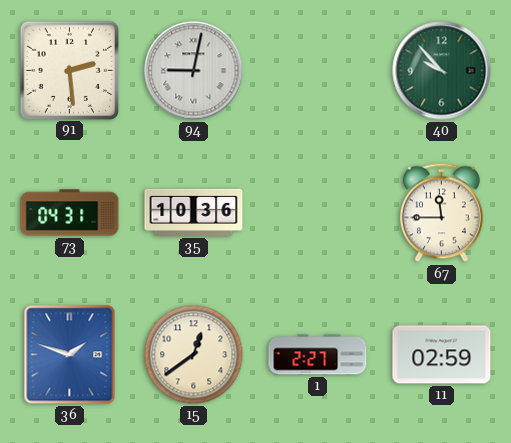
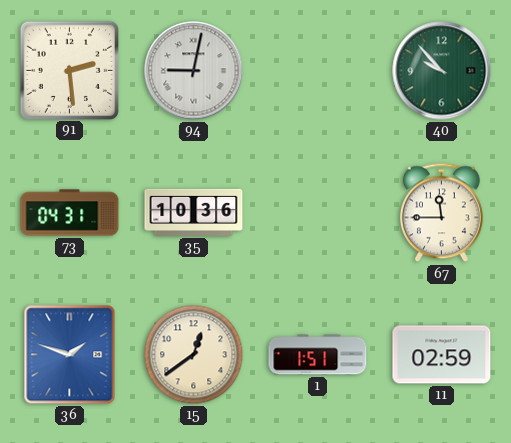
1: 2:27 -> 1:51 (318, 355)
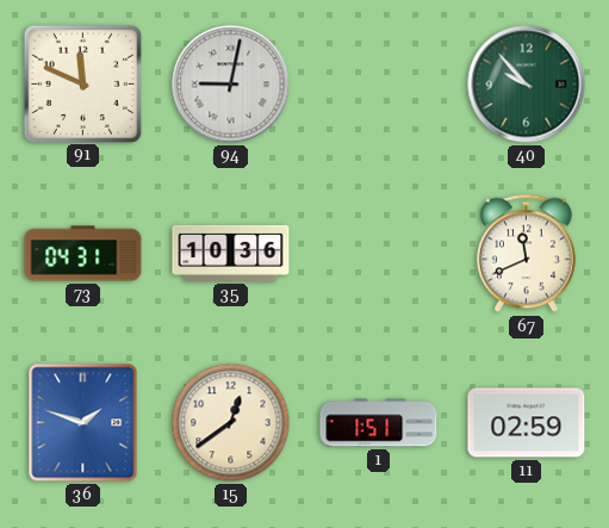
91: 2:29 -> 11:49 (82, 83)
67: 11:45 -> 11:41 (526, 254)
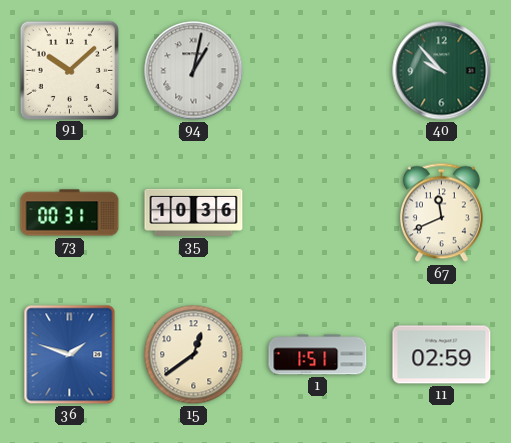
91: 11:49 -> 10:08 (69, 70)
94: 9:02 -> 1:02 (194, 71)
73: 04:31 -> 00:31 (70, 213)
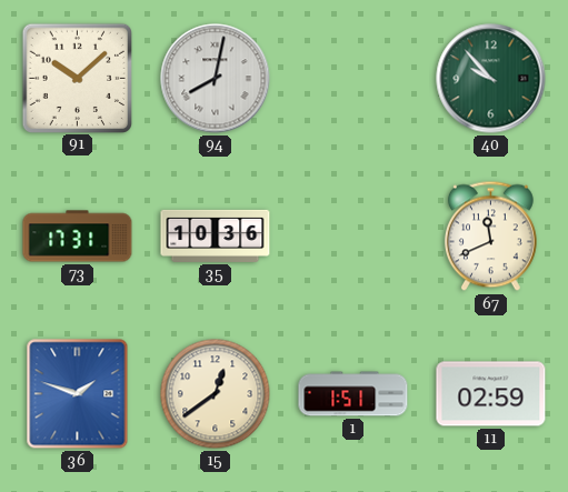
94: 1:02 -> 8:02 (216, 79)
73: 00:31 -> 17:31 (78, 237)
